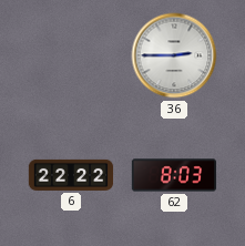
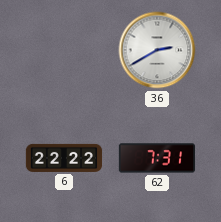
36: 2:45 -> 2:40 (157, 50)
62: 8:03 -> 7:31 (157, 158)
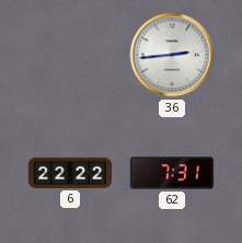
36: 2:40 -> 2:44 (172, 55)
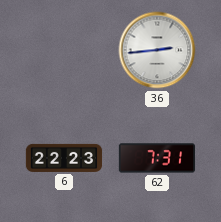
6: 22:22 -> 22:23 (64, 158)
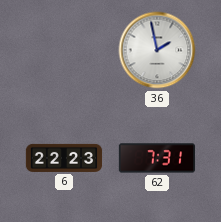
36: 2:44 -> 1:58 (157, 50)
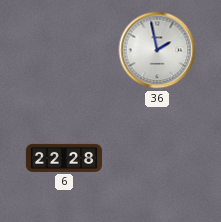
6: 22:23 -> 22:28 (64, 158)
62: 7:31 -> none (157, 158)
